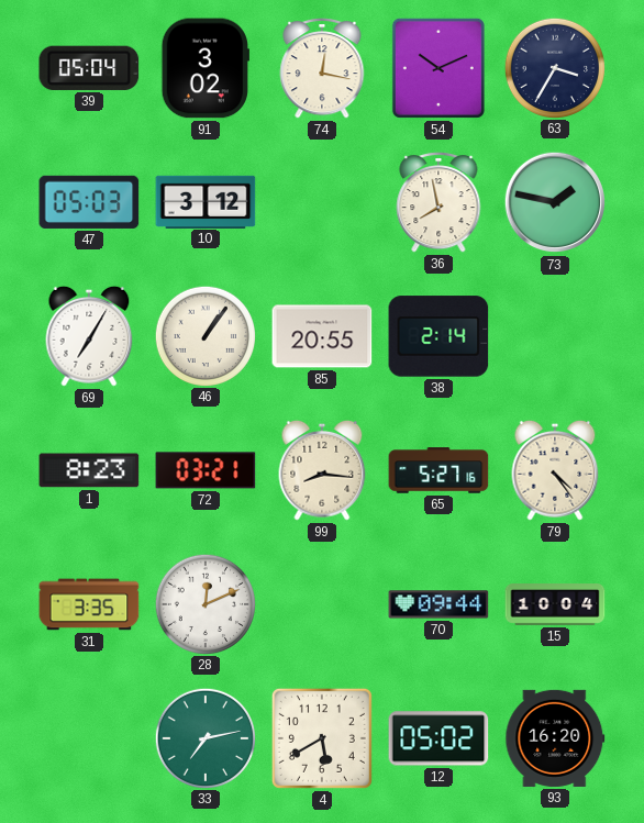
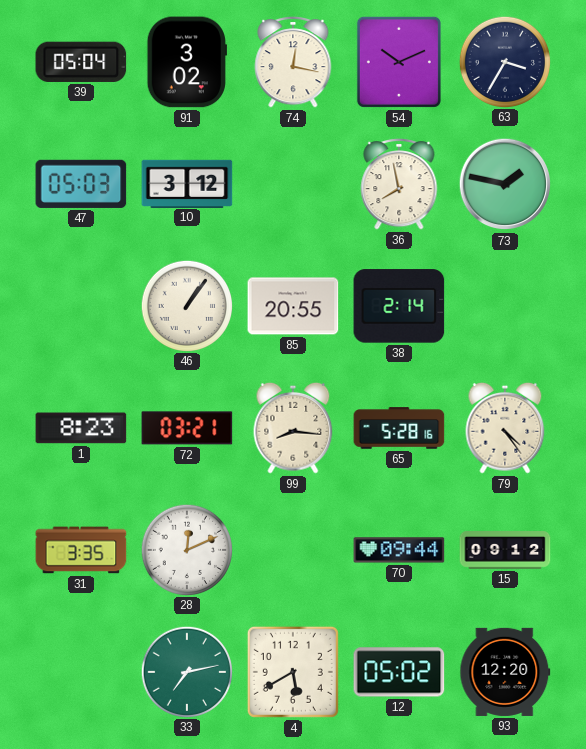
69: 7:05 -> none (89, 336)
65: 5:27 -> 5:28 (399, 428)
15: 10:04 -> 09:12 (505, 551)
93: 16:20 -> 12:20 (505, 672)
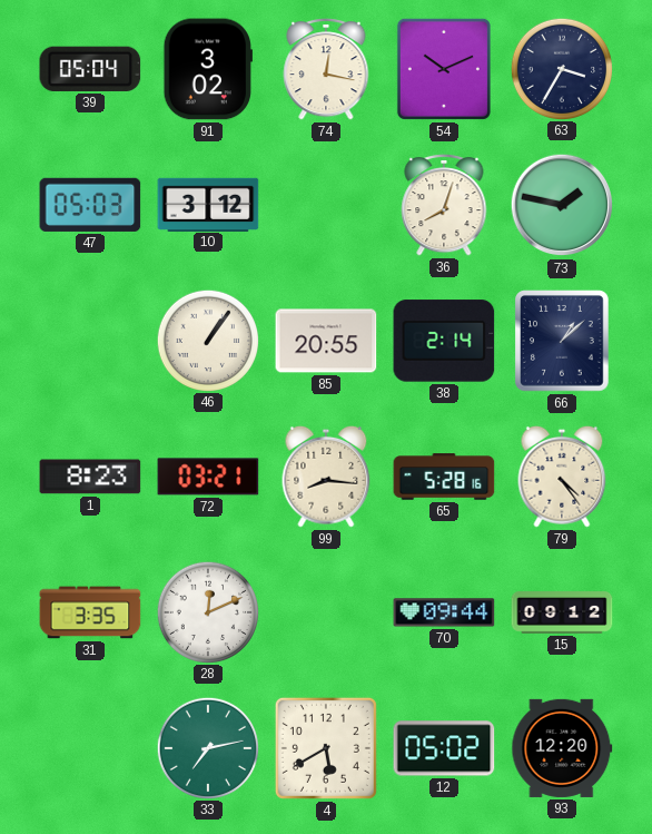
36: 7:58 -> 8:03 (444, 206)
66: none -> 1:08 (562, 341)
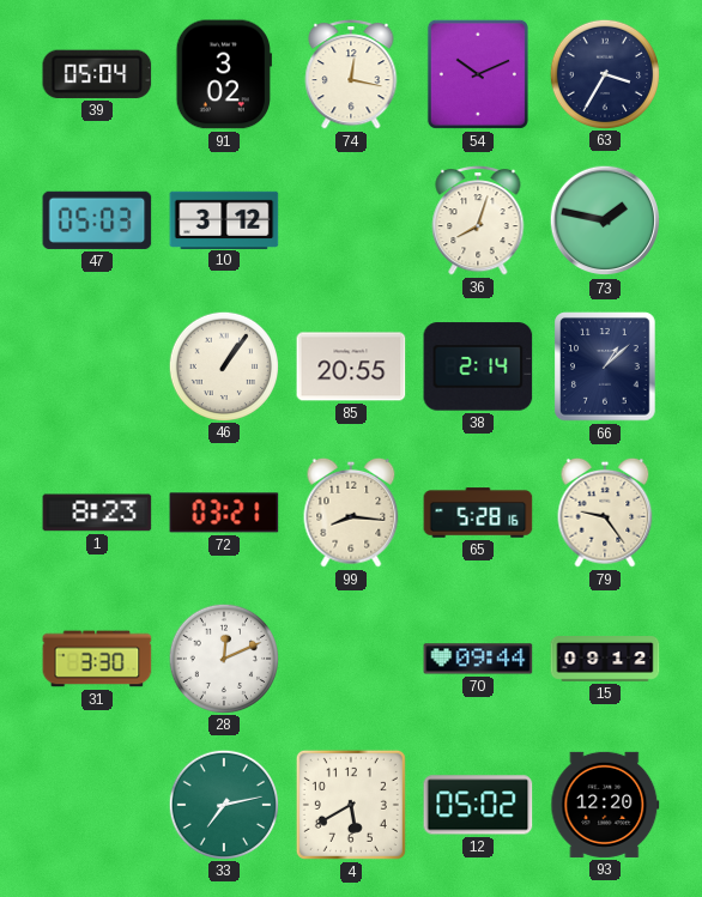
79: 4:24 -> 9:24 (605, 513)
31: 3:35 -> 3:30 (97, 659)
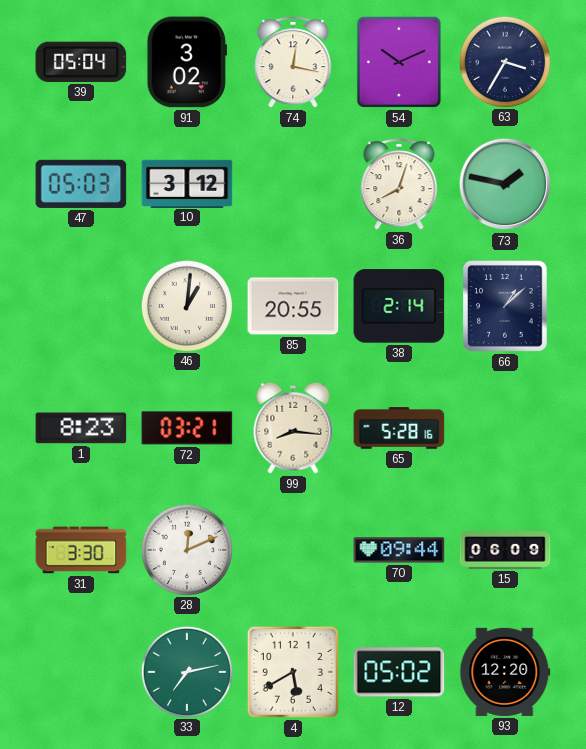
46: 1:06 -> 1:01 (186, 305)
79: 9:24 -> none (605, 513)
15: 09:12 -> 06:09 (505, 551)
